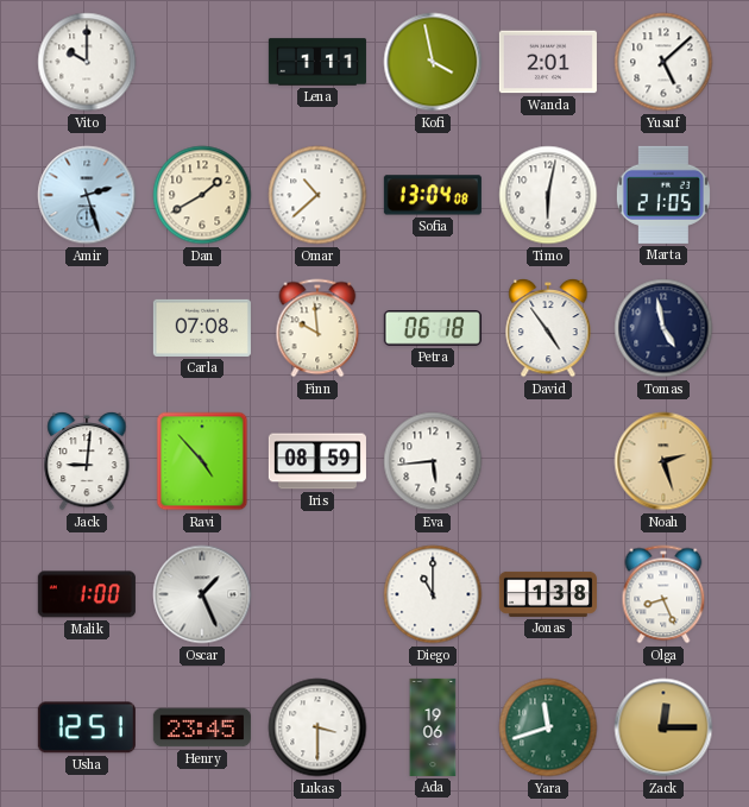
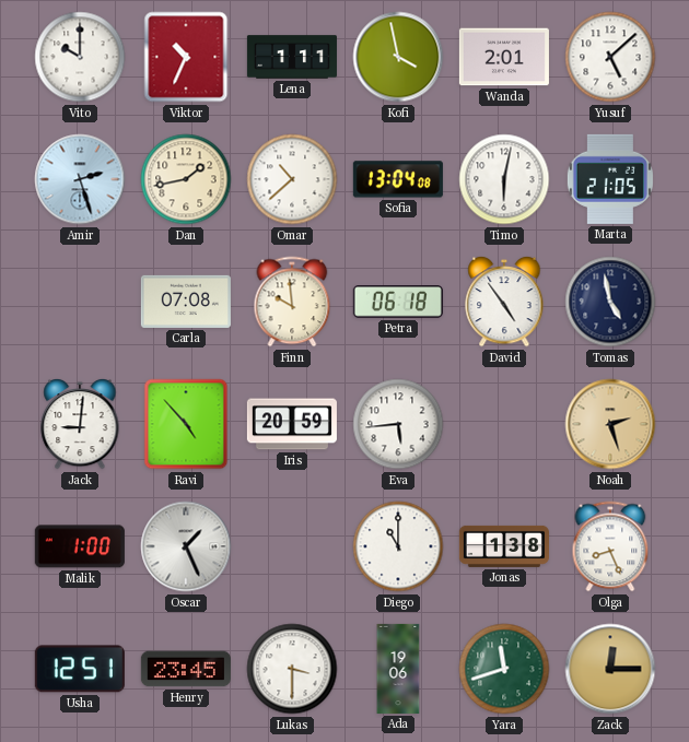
Viktor: none -> 10:34 (186, 57)
Dan: 1:40 -> 1:43 (186, 179)
Iris: 08:59 -> 20:59 (292, 424)
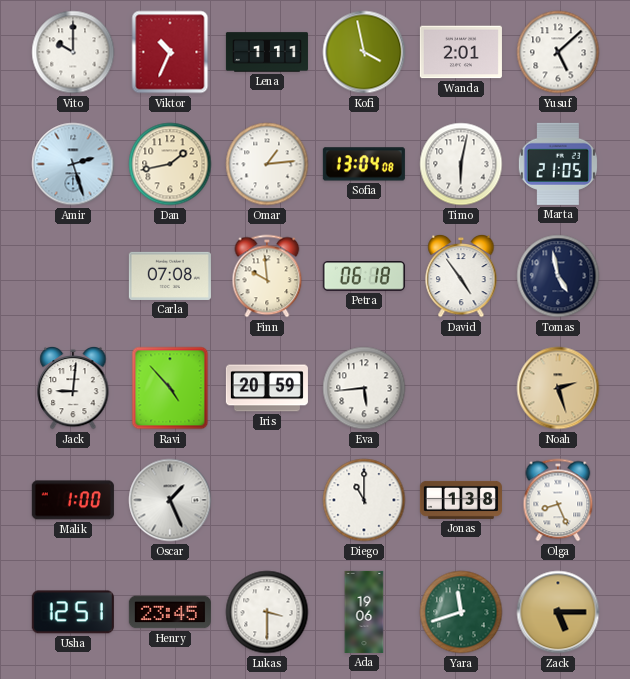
Omar: 10:38 -> 1:14 (267, 164)
Zack: 12:15 -> 5:15 (558, 612)
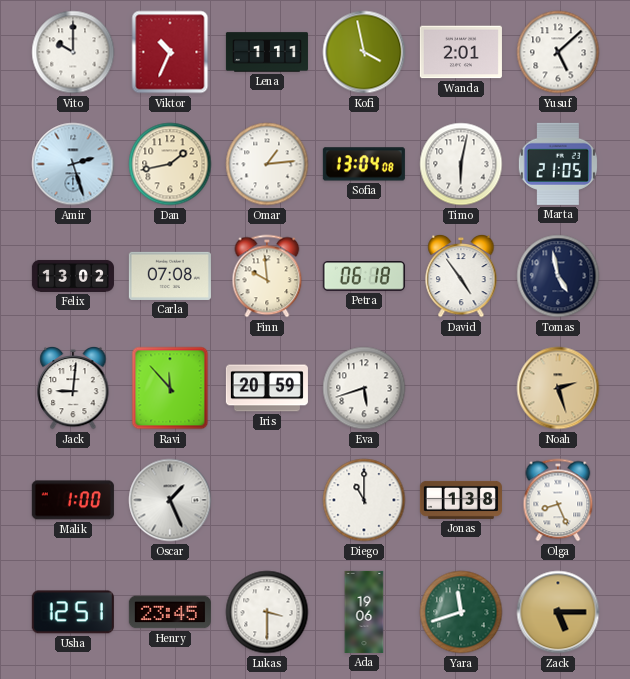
Felix: none -> 13:02 (73, 276)
Ravi: 4:53 -> 11:53 (170, 388)
Eva: 5:44 -> 5:42 (364, 388)
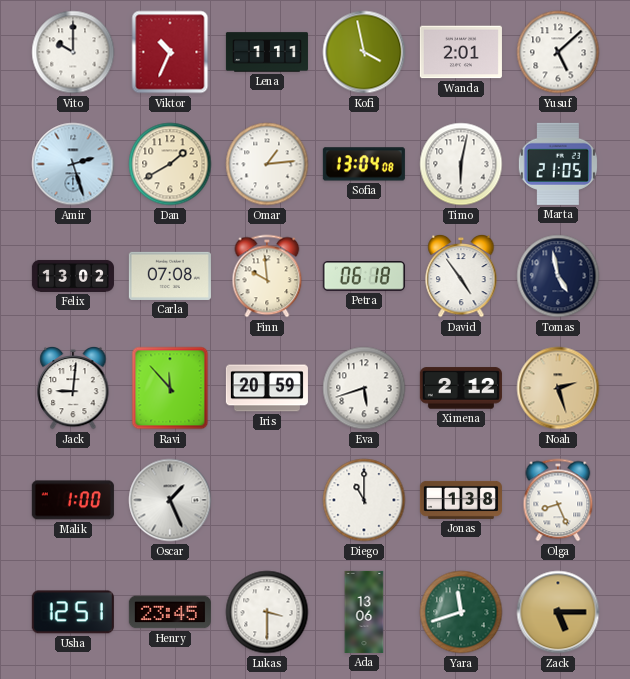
Dan: 1:43 -> 1:40 (170, 164)
Ximena: none -> 2:12 (461, 388)
Ada: 19:06 -> 13:06 (364, 612)
